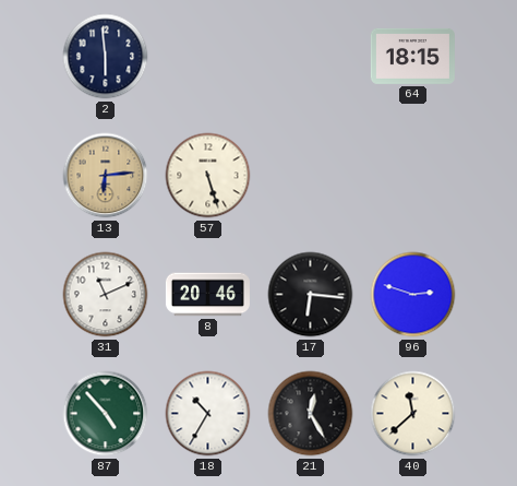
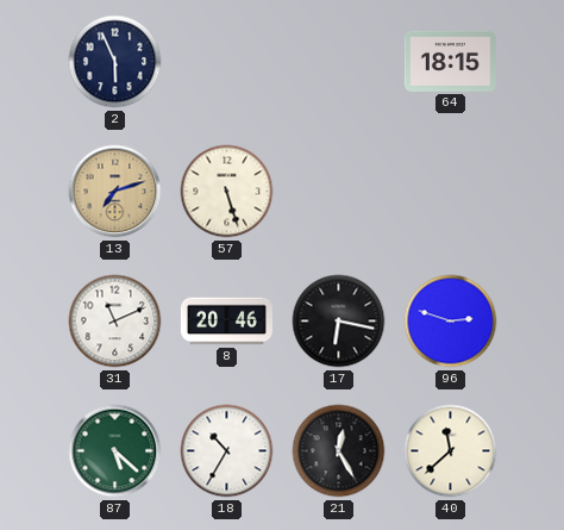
2: 5:59 -> 5:56 (115, 62)
13: 6:14 -> 7:12 (115, 192)
17: 6:16 -> 6:17 (339, 322)
87: 4:53 -> 5:22 (115, 451)
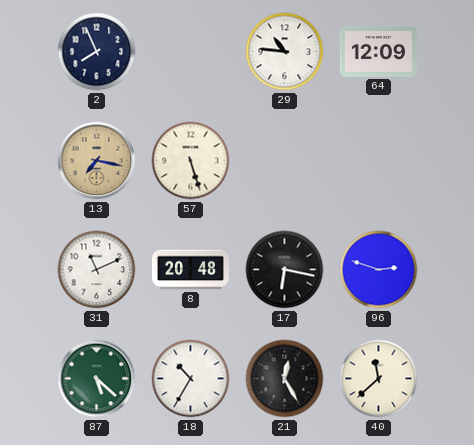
2: 5:56 -> 7:56 (97, 52)
29: none -> 10:46 (285, 52)
64: 18:15 -> 12:09 (378, 51)
13: 7:12 -> 7:17 (97, 161)
8: 20:46 -> 20:48 (190, 270)
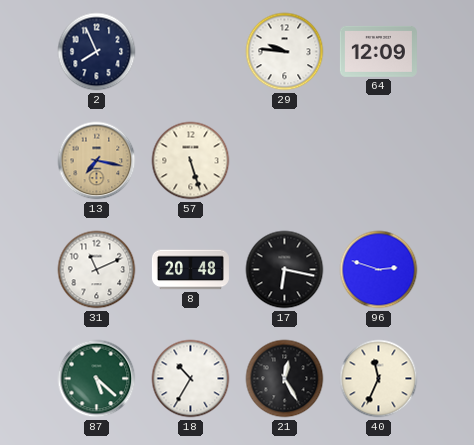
29: 10:46 -> 9:46 (285, 52)
40: 11:38 -> 11:34 (379, 379)
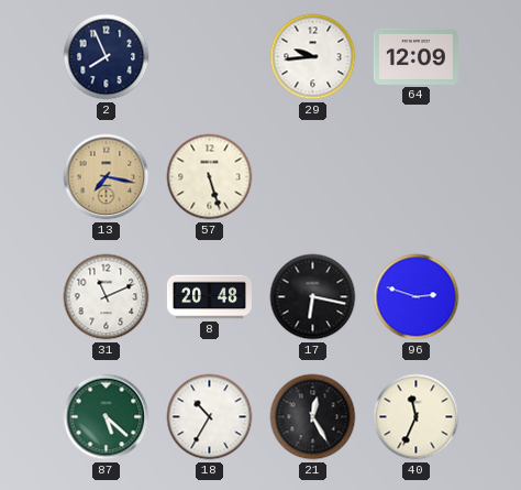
29: 9:46 -> 9:44 (313, 57)
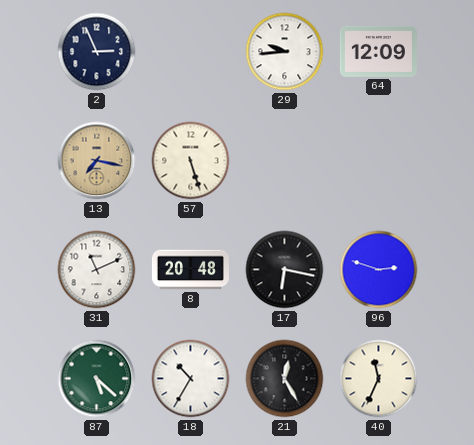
2: 7:56 -> 2:56 (97, 52)
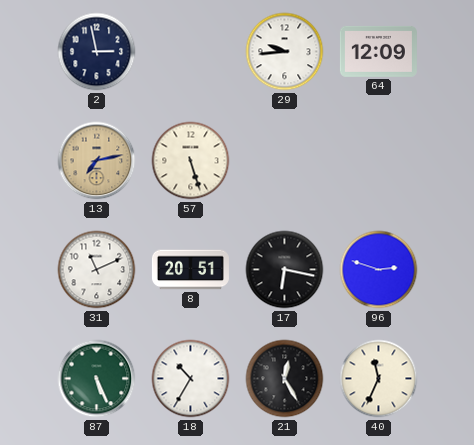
2: 2:56 -> 2:58 (97, 52)
13: 7:17 -> 7:13 (97, 161)
8: 20:48 -> 20:51 (190, 270)
87: 5:22 -> 5:26 (97, 379)
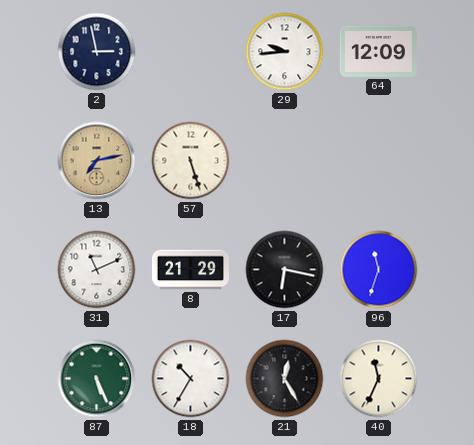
8: 20:51 -> 21:29 (190, 270)
96: 2:48 -> 11:33 (379, 270)
